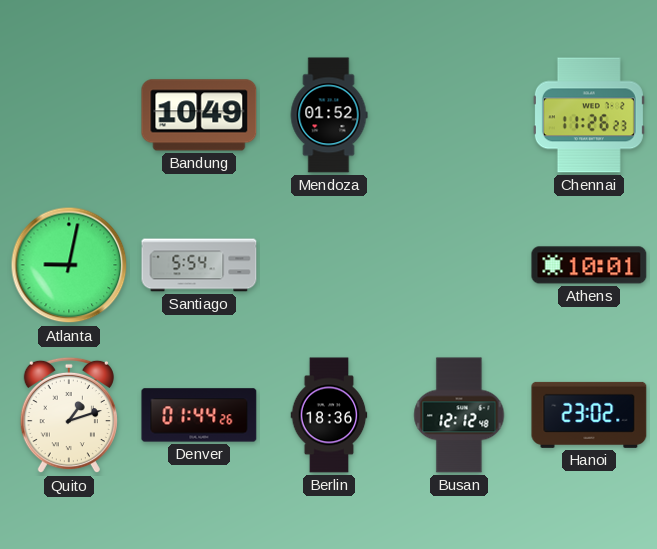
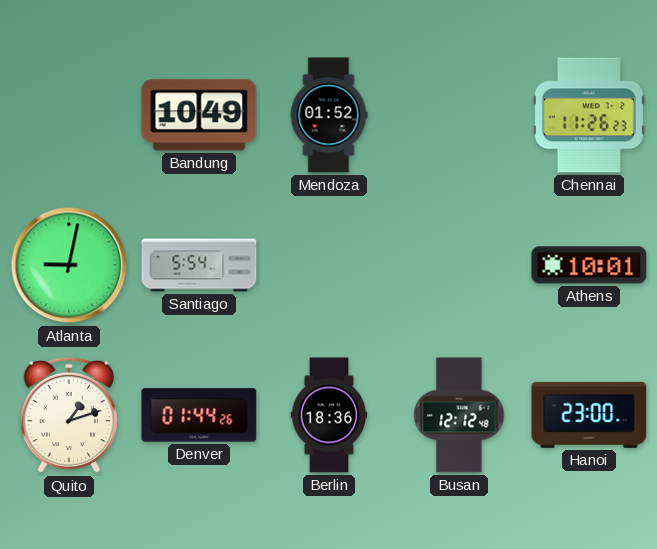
Hanoi: 23:02 -> 23:00 (589, 415)
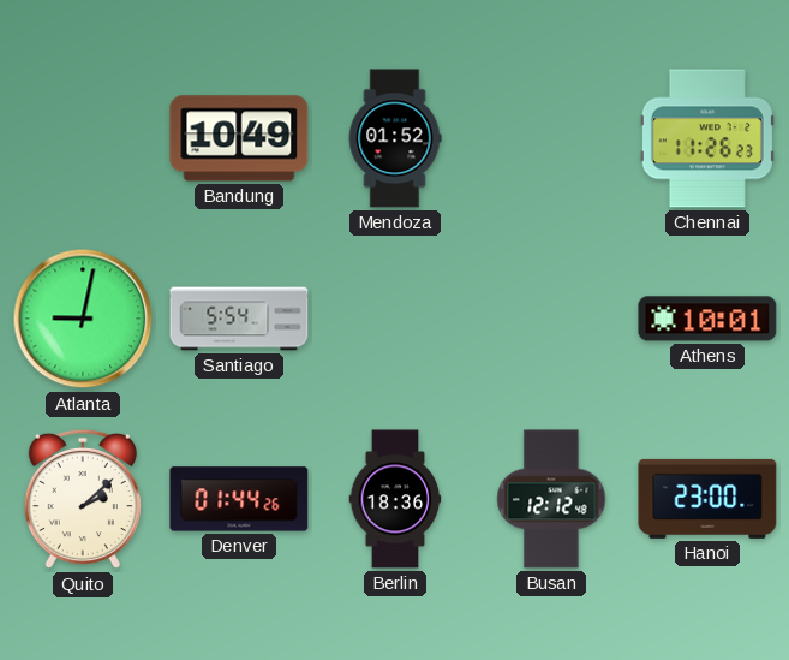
Quito: 1:12 -> 2:08 (83, 499)
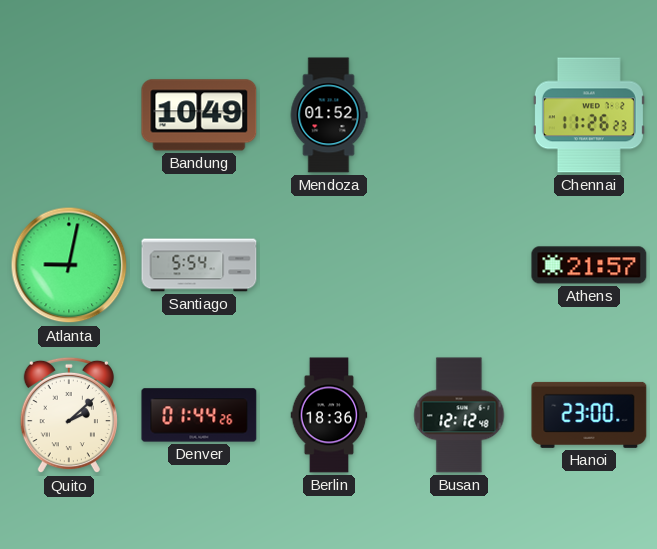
Athens: 10:01 -> 21:57 (589, 265)
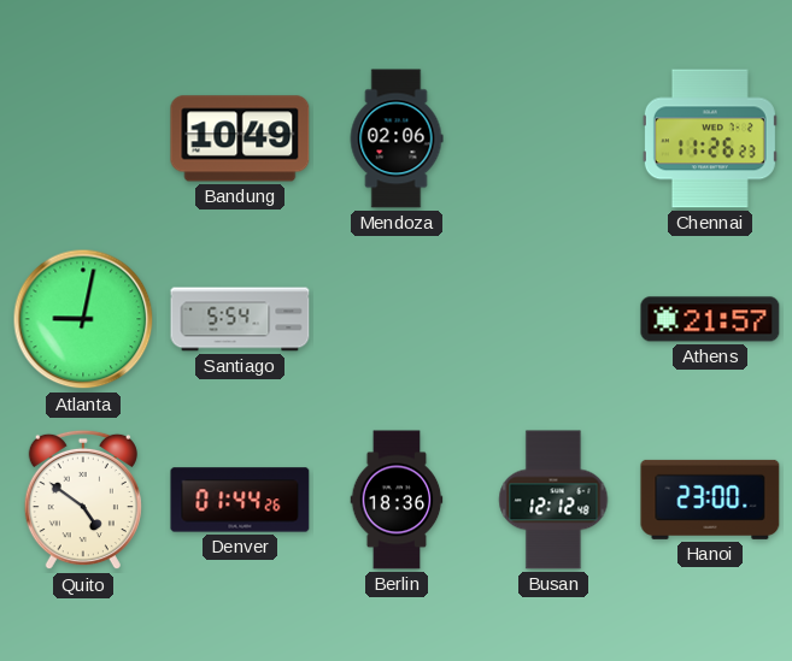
Mendoza: 01:52 -> 02:06 (397, 138)
Quito: 2:08 -> 4:51 (83, 500)
